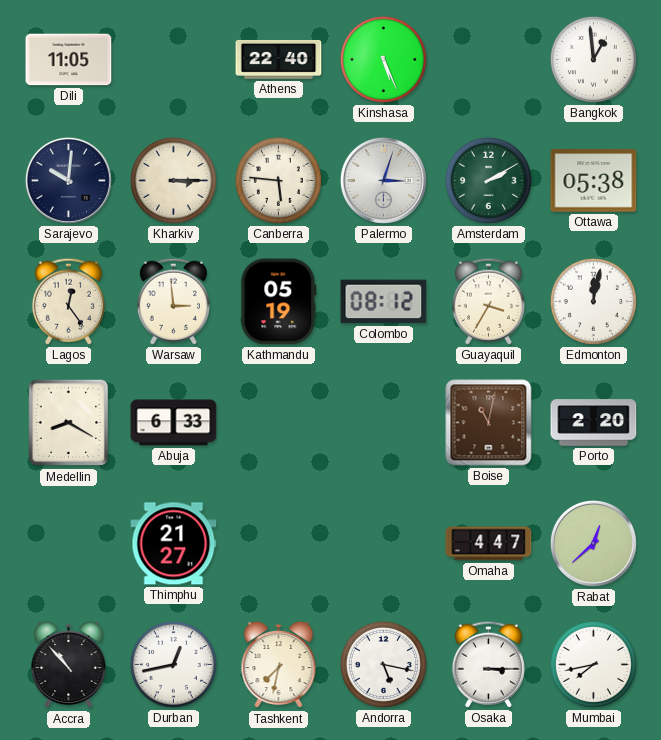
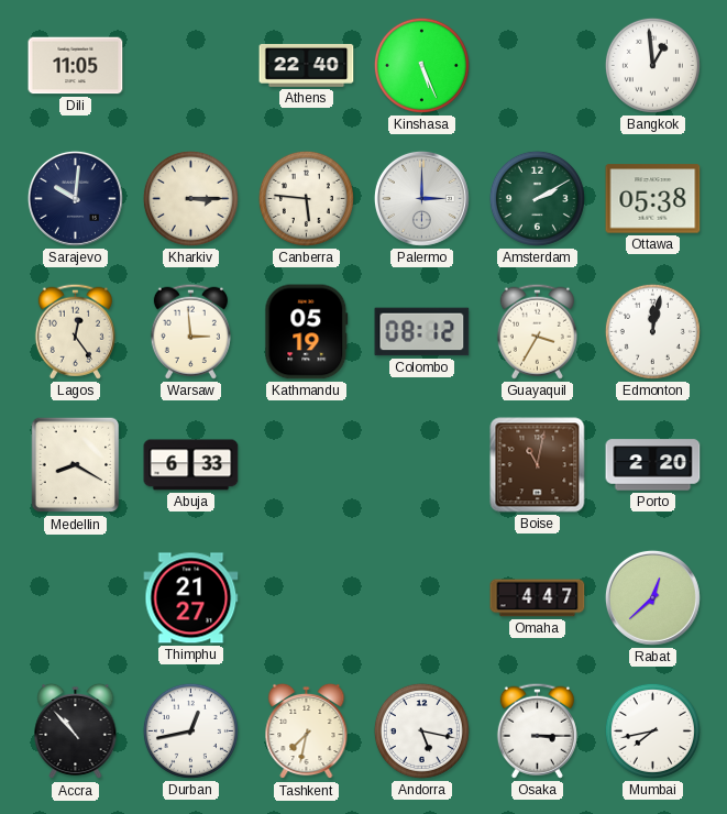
Palermo: 3:03 -> 3:00 (421, 198)
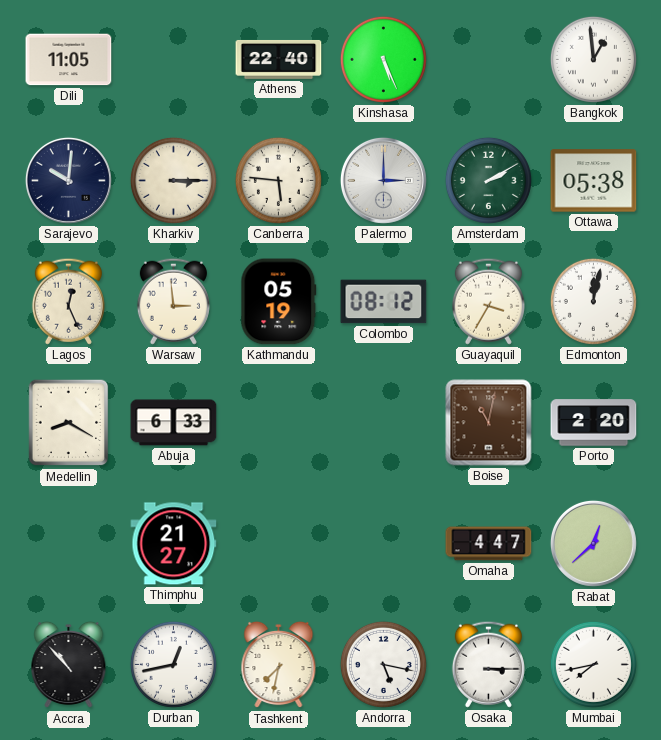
Lagos: 12:24 -> 12:26 (68, 301)
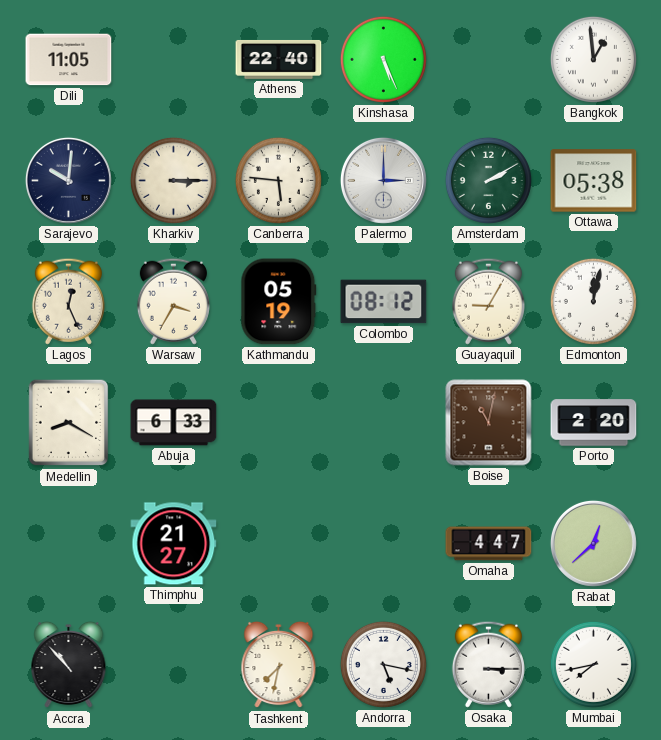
Warsaw: 2:59 -> 3:35 (173, 301)
Guayaquil: 3:35 -> 9:05 (488, 301)
Durban: 12:43 -> none (173, 664)
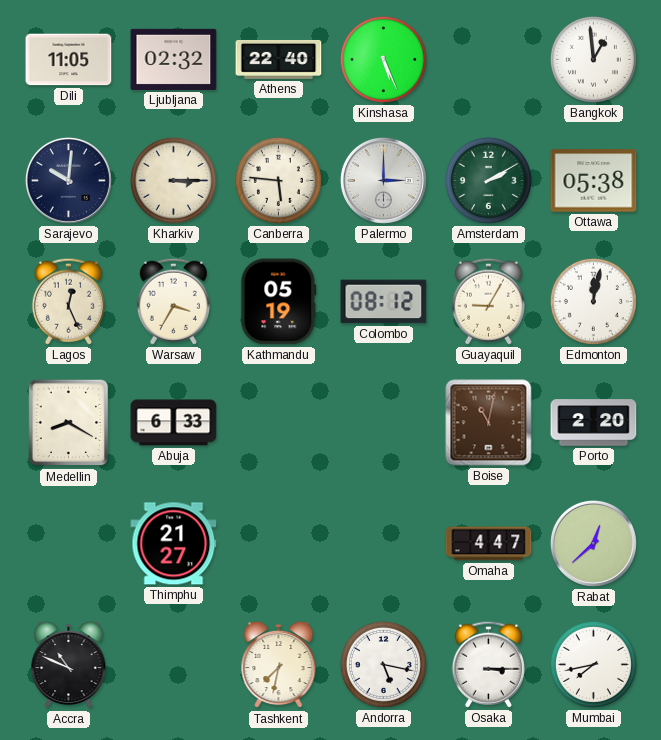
Ljubljana: none -> 02:32 (174, 59)
Accra: 10:53 -> 10:49 (69, 665)
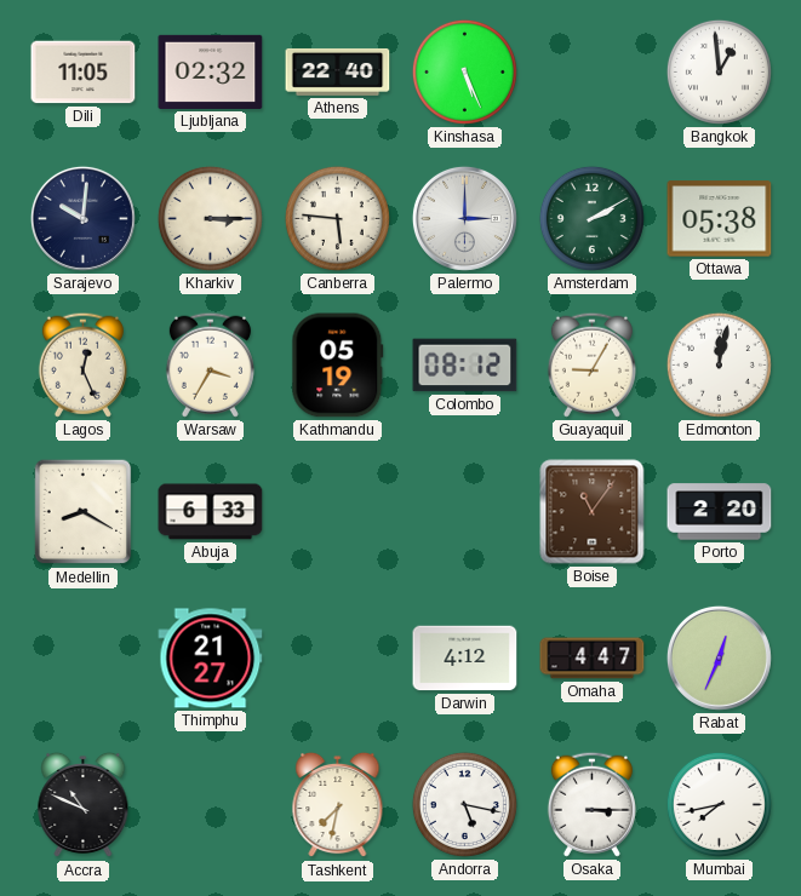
Boise: 11:02 -> 11:06 (593, 512)
Darwin: none -> 4:12 (465, 659)
Rabat: 12:38 -> 12:34 (719, 657)
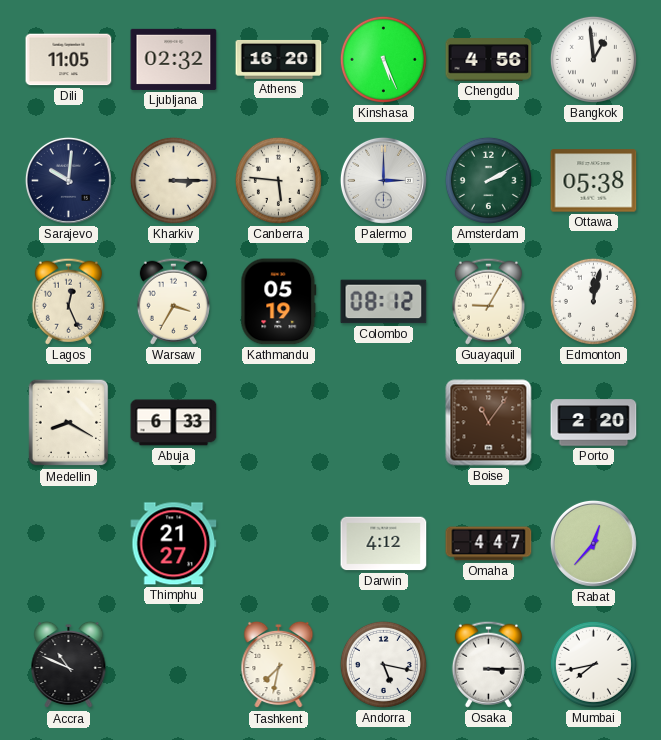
Athens: 22:40 -> 16:20 (279, 59)
Chengdu: none -> 4:56 (489, 60)
Rabat: 12:34 -> 12:37 (593, 543)
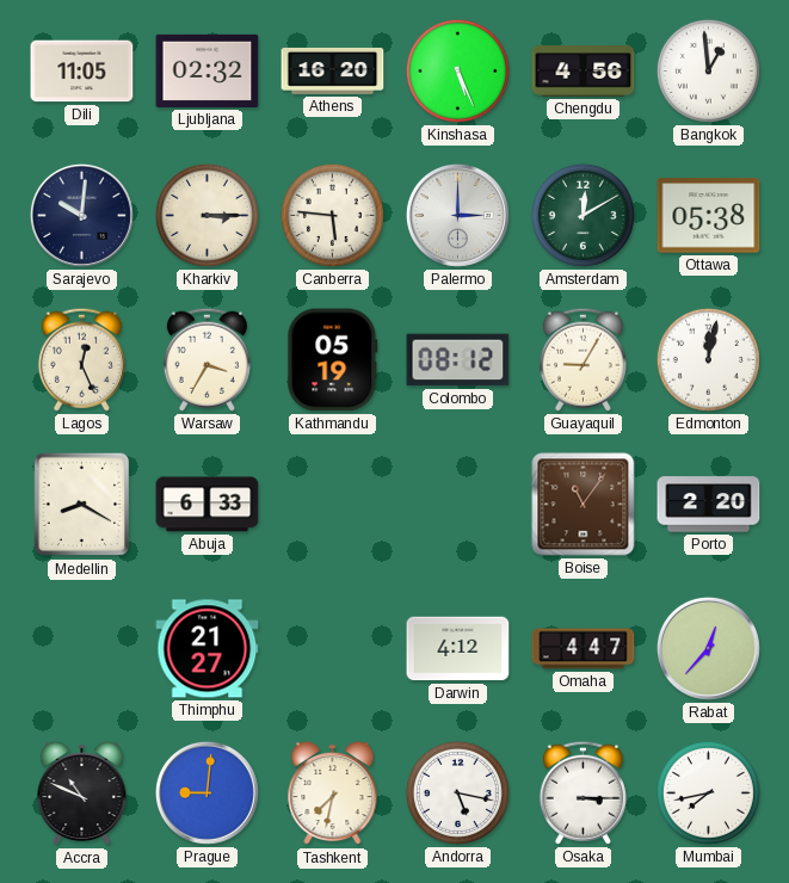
Amsterdam: 2:10 -> 12:10 (582, 215)
Prague: none -> 9:01 (207, 792)
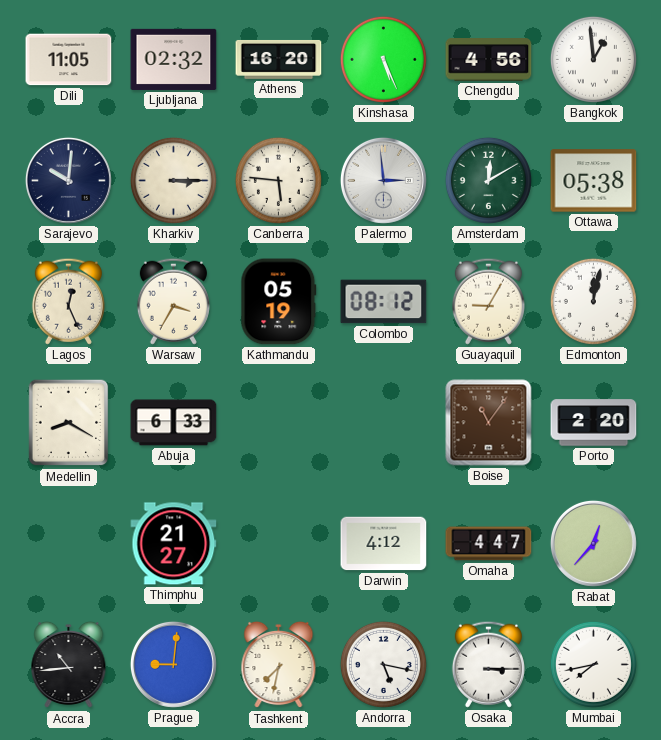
Palermo: 3:00 -> 2:59 (383, 180)
Accra: 10:49 -> 10:44 (69, 665)
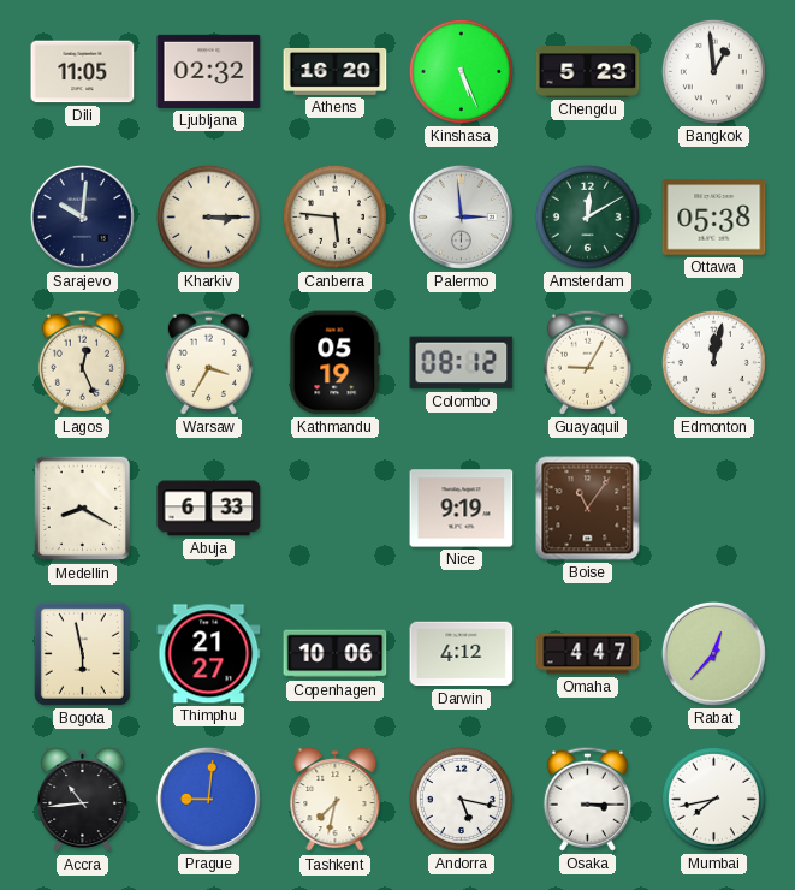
Chengdu: 4:56 -> 5:23 (588, 72)
Nice: none -> 9:19 (462, 509)
Porto: 2:20 -> none (594, 423)
Bogota: none -> 5:58 (82, 653)
Copenhagen: none -> 10:06 (336, 654)
